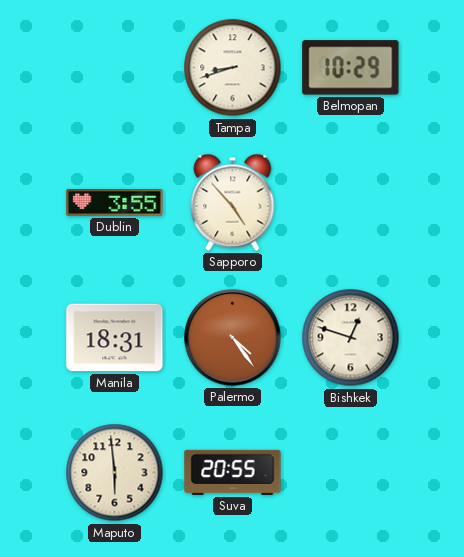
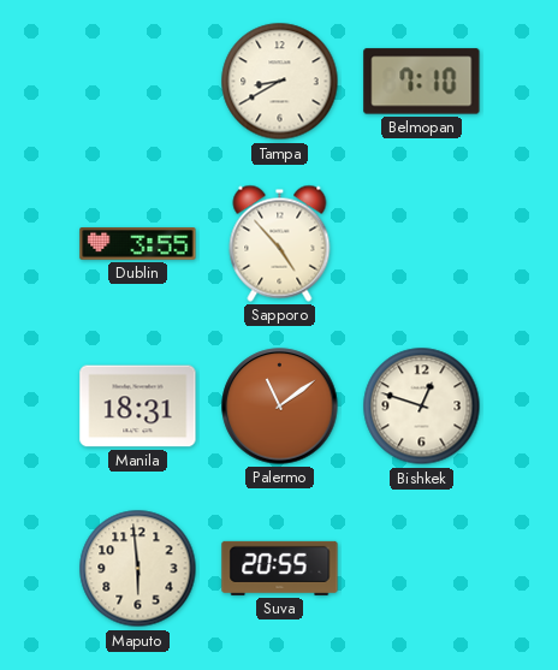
Tampa: 8:42 -> 8:40 (280, 82)
Belmopan: 10:29 -> 7:10 (422, 82)
Palermo: 4:24 -> 11:09 (280, 407)
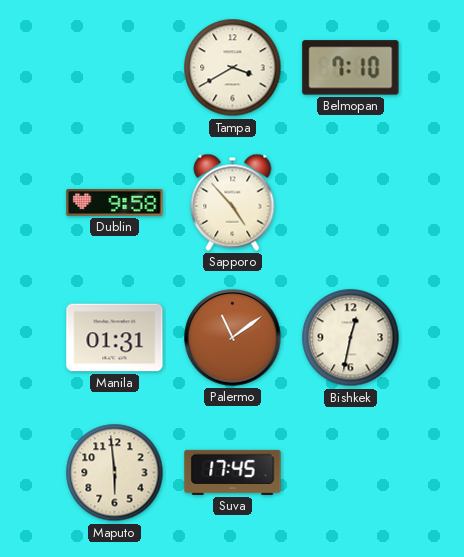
Tampa: 8:40 -> 3:40 (233, 68)
Dublin: 3:55 -> 9:58 (115, 203)
Manila: 18:31 -> 01:31 (115, 338)
Bishkek: 12:48 -> 12:32 (351, 338)
Suva: 20:55 -> 17:45 (233, 472)
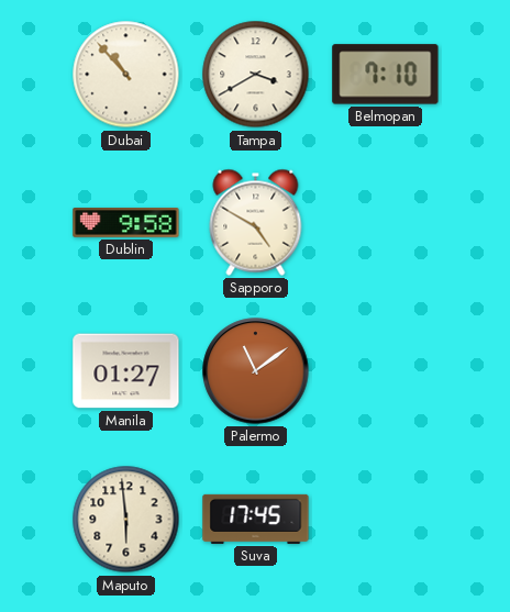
Dubai: none -> 10:53 (126, 75)
Sapporo: 4:53 -> 4:50 (256, 222)
Manila: 01:31 -> 01:27 (126, 371)
Bishkek: 12:32 -> none (351, 338)
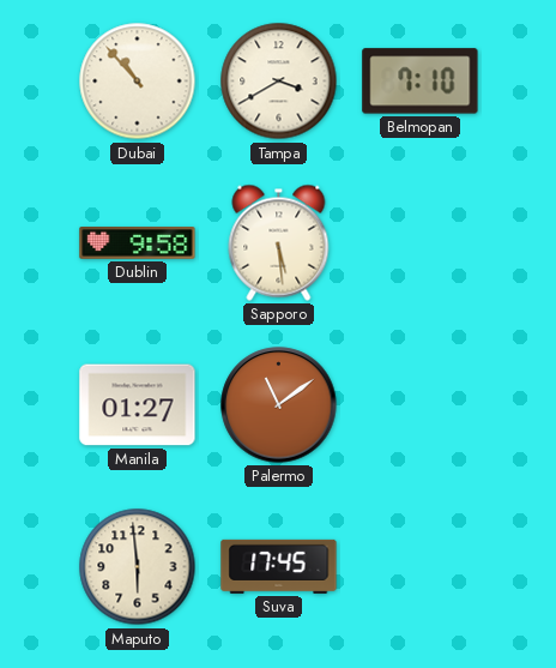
Sapporo: 4:50 -> 5:29 (279, 242)
